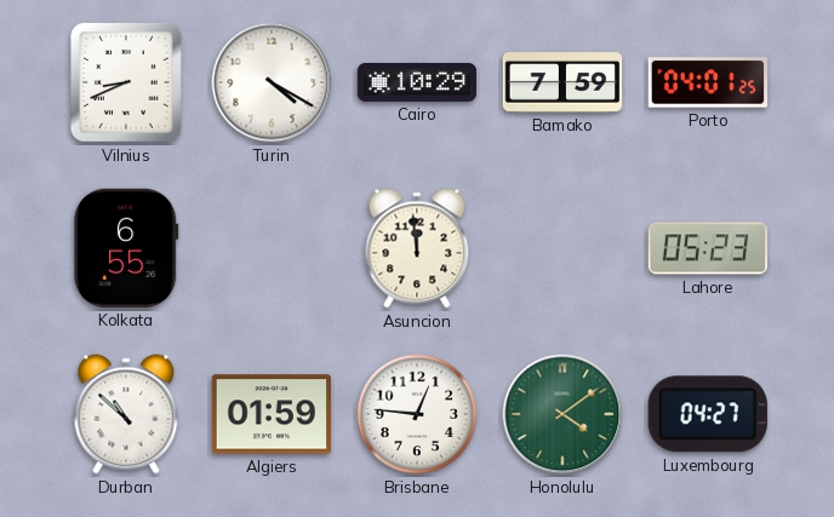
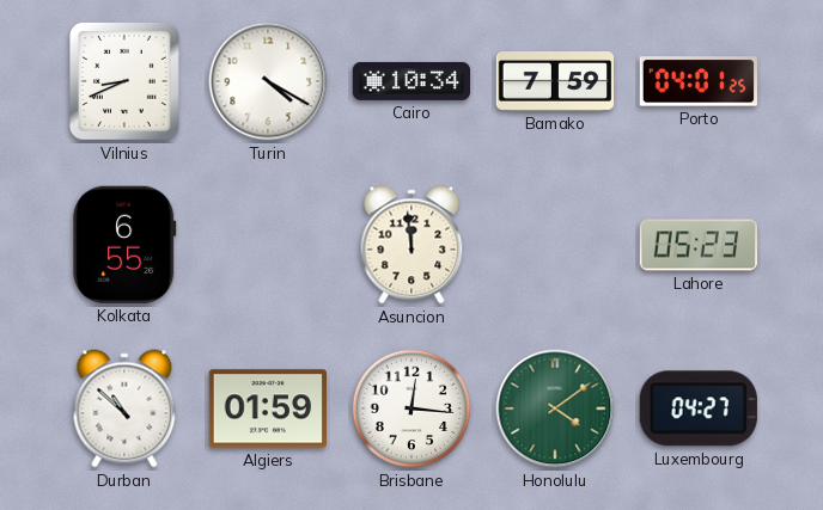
Cairo: 10:29 -> 10:34 (411, 81)
Brisbane: 12:46 -> 12:16 (411, 408)
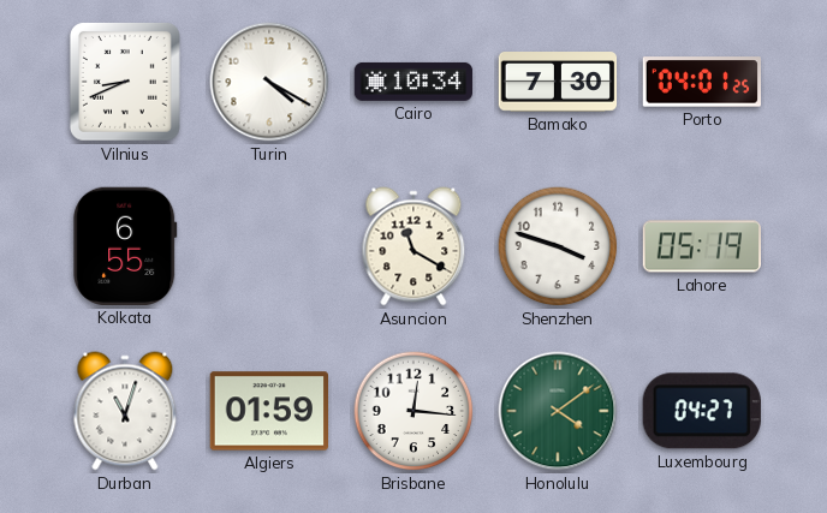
Bamako: 7:59 -> 7:30 (558, 83)
Asuncion: 11:59 -> 11:20 (413, 246)
Shenzhen: none -> 3:48 (558, 246)
Lahore: 05:23 -> 05:19 (701, 246)
Durban: 10:52 -> 11:03 (125, 411)
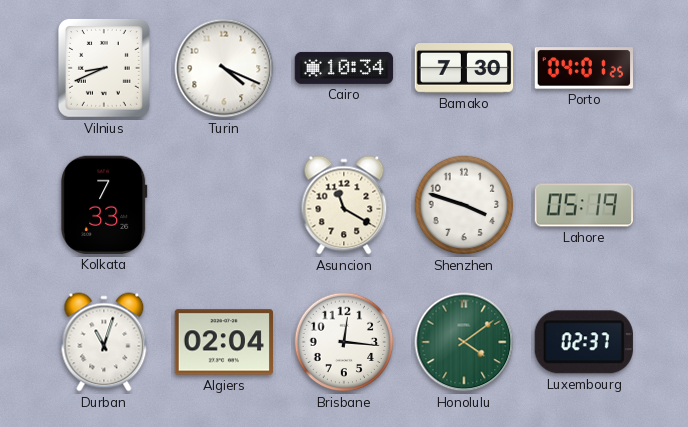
Turin: 4:20 -> 4:19 (224, 68)
Kolkata: 6:55 -> 7:33 (104, 205)
Algiers: 01:59 -> 02:04 (223, 342)
Luxembourg: 04:27 -> 02:37 (584, 342)
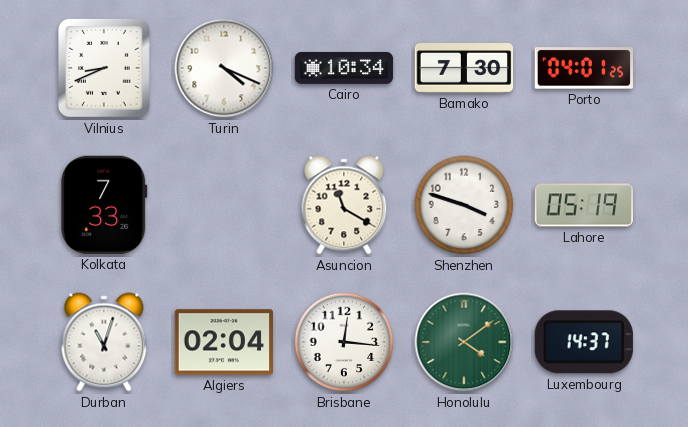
Luxembourg: 02:37 -> 14:37 (584, 342)
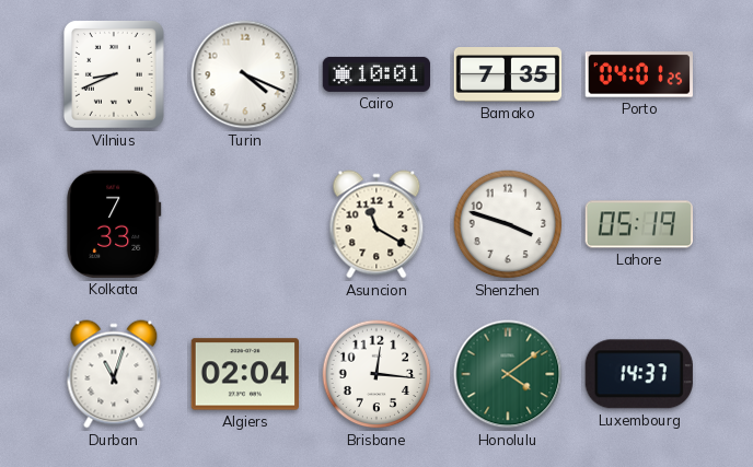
Cairo: 10:34 -> 10:01 (376, 74)
Bamako: 7:30 -> 7:35 (508, 75)
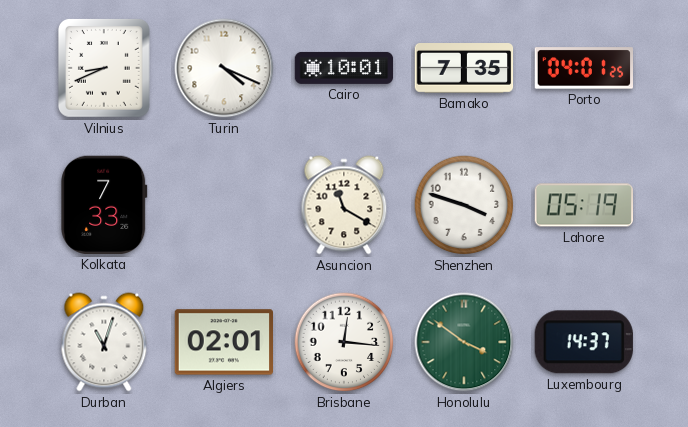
Algiers: 02:04 -> 02:01 (223, 342)
Honolulu: 4:09 -> 3:51 (464, 342)
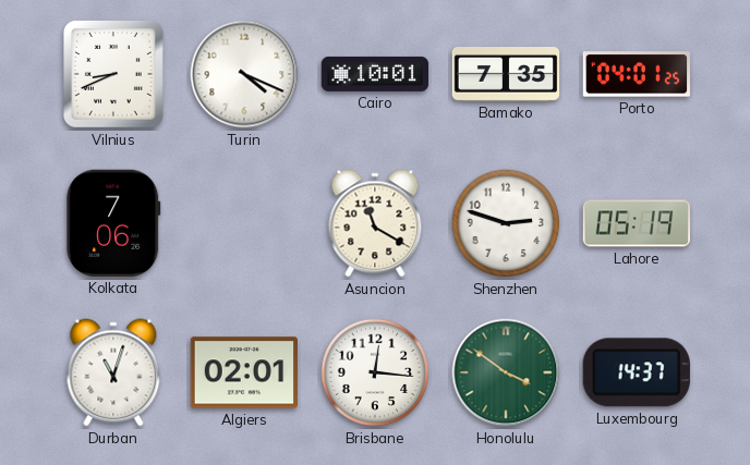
Kolkata: 7:33 -> 7:06 (113, 223)
Shenzhen: 3:48 -> 2:48 (506, 223)
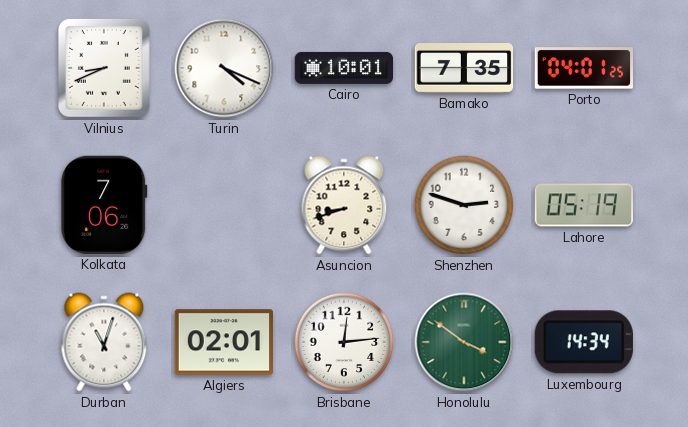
Asuncion: 11:20 -> 8:42 (344, 205)
Brisbane: 12:16 -> 12:14 (344, 342)
Luxembourg: 14:37 -> 14:34 (584, 342)
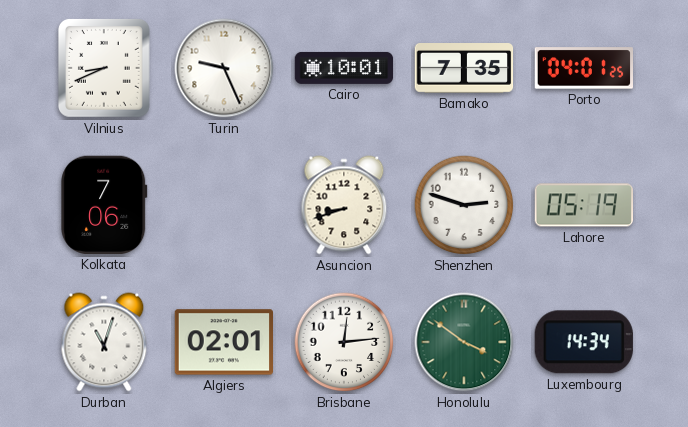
Turin: 4:19 -> 9:26 (224, 68)
